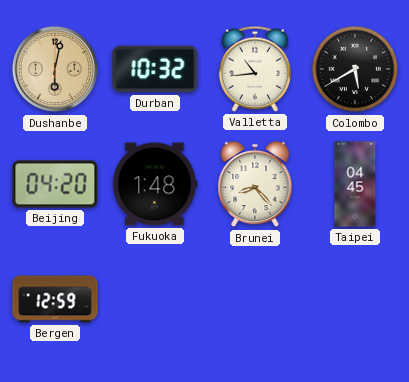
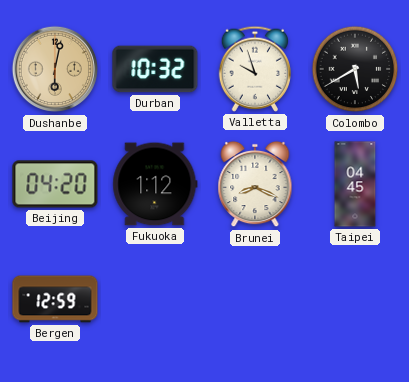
Valletta: 10:44 -> 9:57 (254, 69)
Fukuoka: 1:48 -> 1:12 (155, 184)
Brunei: 8:23 -> 8:19 (255, 184)
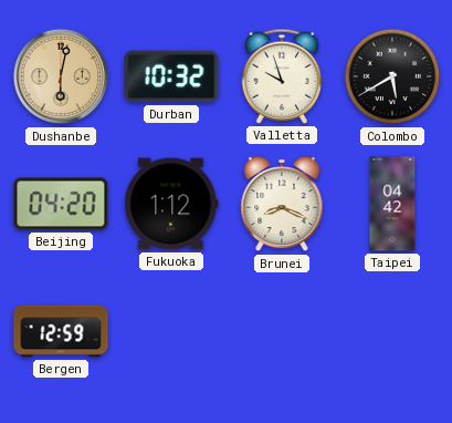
Taipei: 04:45 -> 04:42 (392, 204)
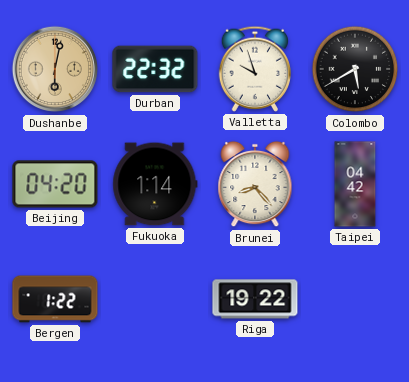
Durban: 10:32 -> 22:32 (155, 69)
Fukuoka: 1:12 -> 1:14 (155, 184)
Brunei: 8:19 -> 8:23 (255, 184)
Bergen: 12:59 -> 1:22 (55, 299)
Riga: none -> 19:22 (255, 299)
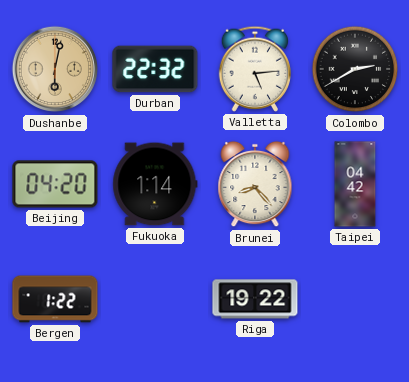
Valletta: 9:57 -> 5:14 (254, 69)
Colombo: 5:40 -> 2:40 (355, 69)
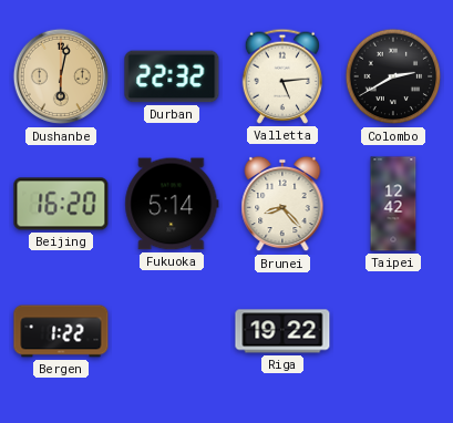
Beijing: 04:20 -> 16:20 (61, 204)
Fukuoka: 1:14 -> 5:14 (172, 204)
Taipei: 04:42 -> 12:42 (393, 204)
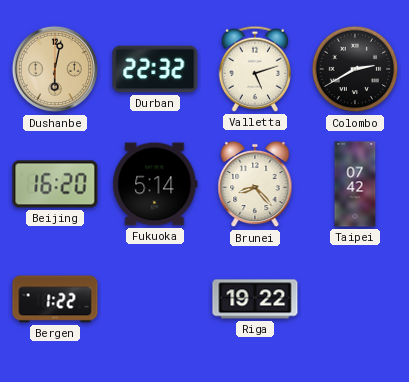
Valletta: 5:14 -> 5:12 (254, 69)
Taipei: 12:42 -> 07:42 (355, 184)
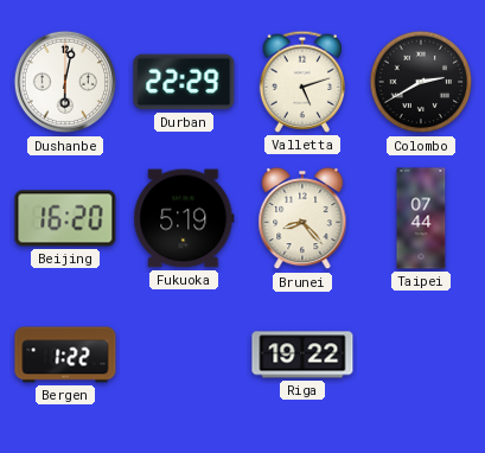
Dushanbe dial: champagne -> white (65, 82)
Durban: 22:32 -> 22:29 (184, 82)
Fukuoka: 5:14 -> 5:19 (184, 218)
Taipei: 07:42 -> 07:44 (421, 218)
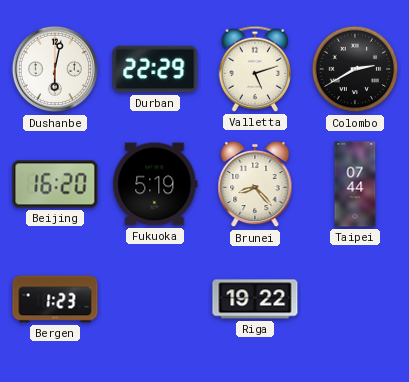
Bergen: 1:22 -> 1:23 (55, 299)
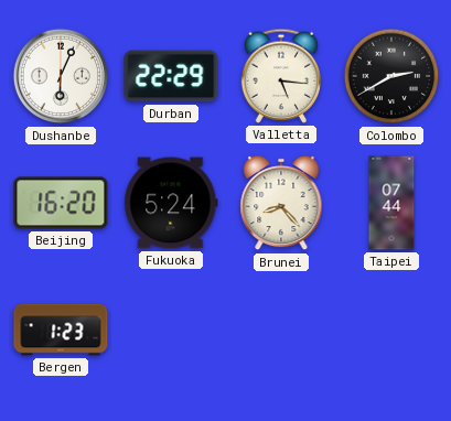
Dushanbe: 6:02 -> 6:04 (61, 76)
Valletta: 5:12 -> 5:16 (280, 76)
Fukuoka: 5:19 -> 5:24 (171, 203)
Riga: 19:22 -> none (255, 299)
